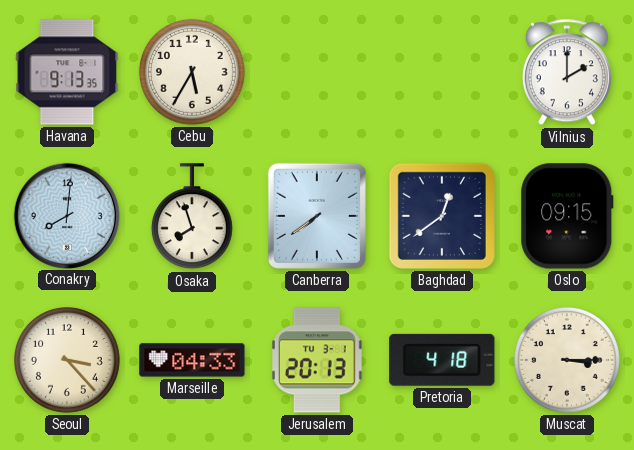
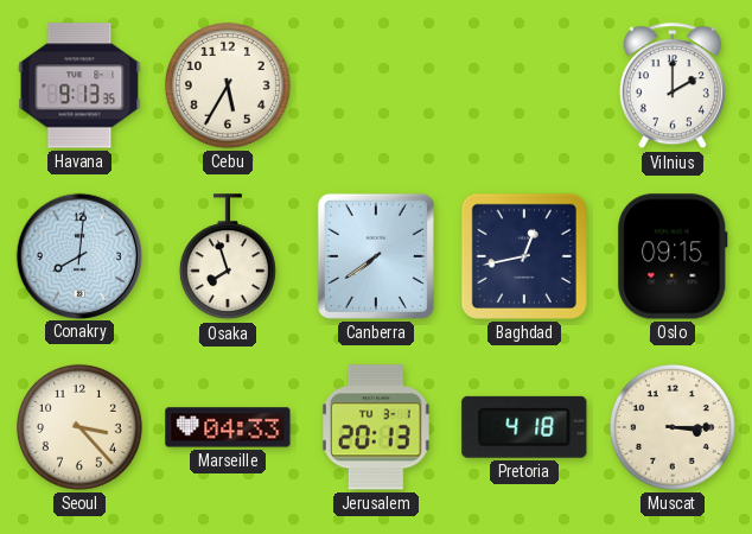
Baghdad: 12:39 -> 12:43 (524, 256)
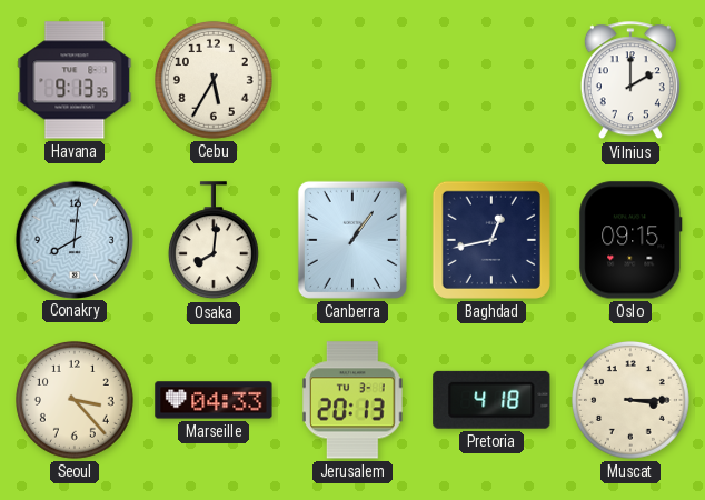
Osaka: 7:57 -> 8:01 (214, 241)
Canberra: 7:39 -> 1:06 (352, 240)
